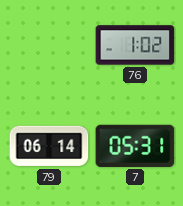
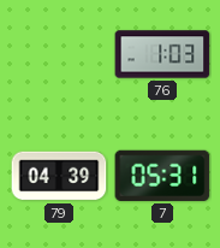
76: 1:02 -> 1:03 (162, 54)
79: 06:14 -> 04:39 (59, 176)
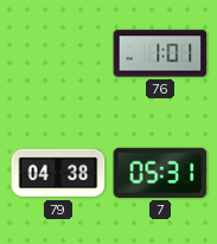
76: 1:03 -> 1:01 (160, 53)
79: 04:39 -> 04:38 (58, 173)
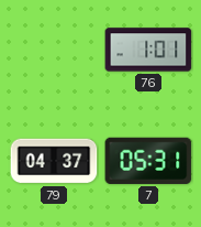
79: 04:38 -> 04:37 (54, 161)
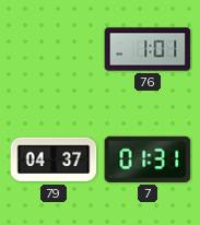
7: 05:31 -> 01:31 (148, 159)
